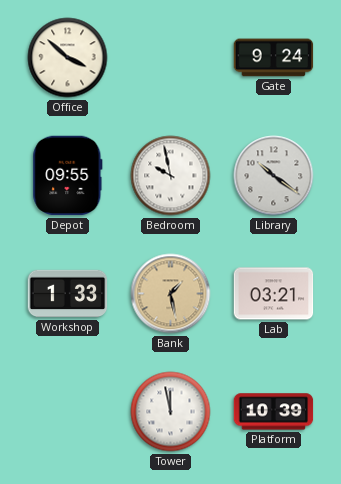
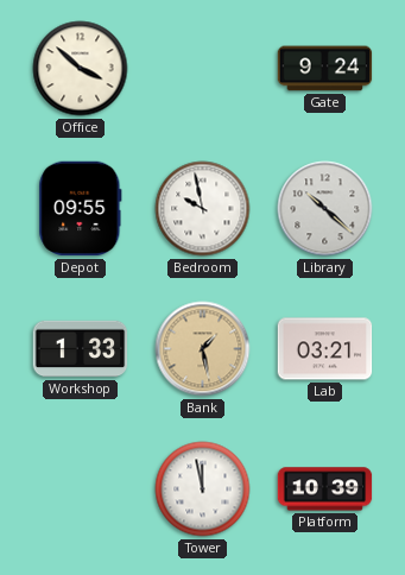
Library: 10:21 -> 10:22 (325, 209)
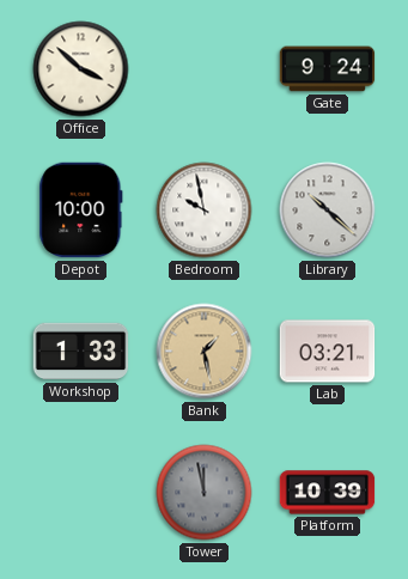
Depot: 09:55 -> 10:00 (81, 211)
Tower dial: white -> grey (205, 493)
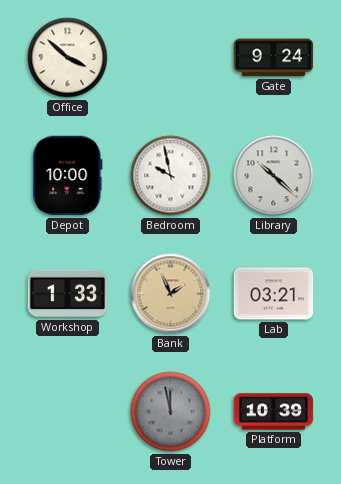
Bank: 1:28 -> 1:56 (171, 294)
